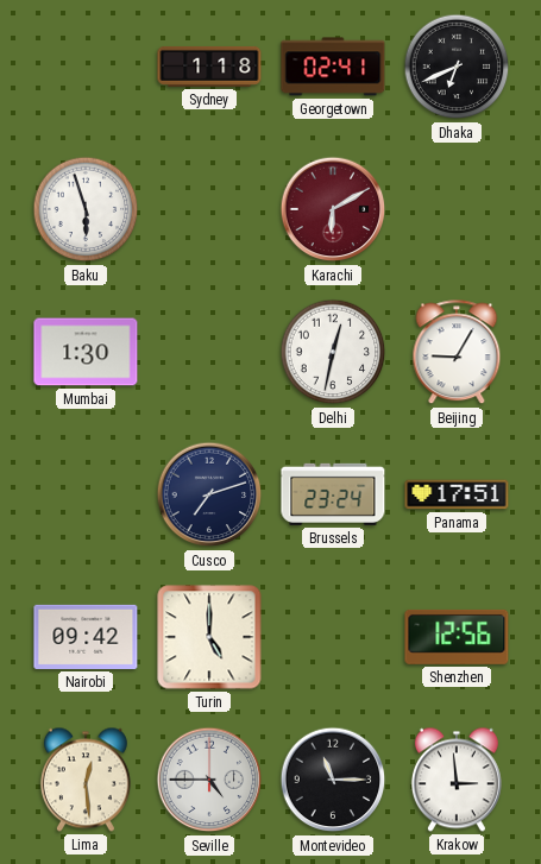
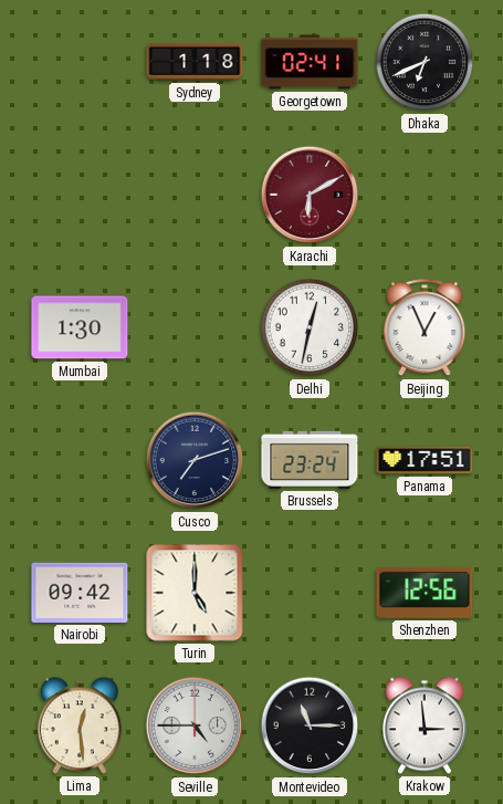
Baku: 5:57 -> none (86, 209)
Beijing: 9:05 -> 12:56 (425, 328)
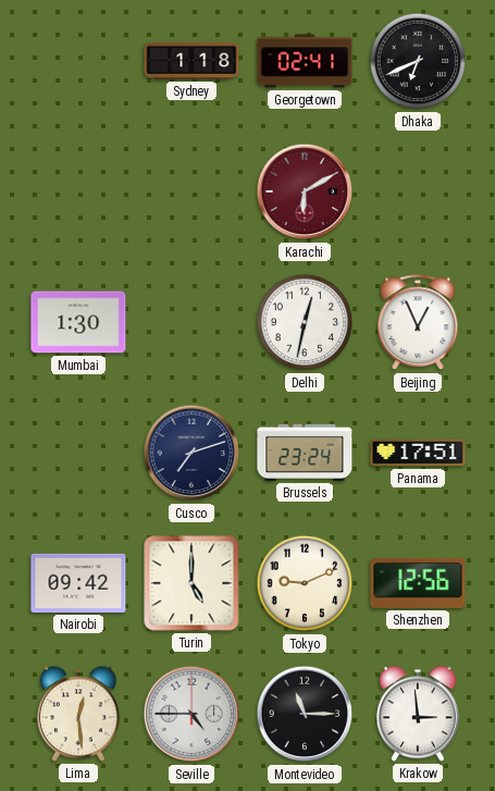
Tokyo: none -> 9:11 (305, 583)
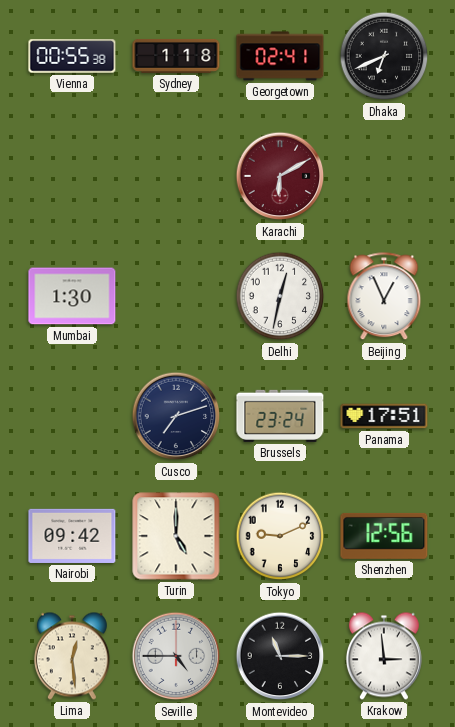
Vienna: none -> 00:55 (72, 56)
